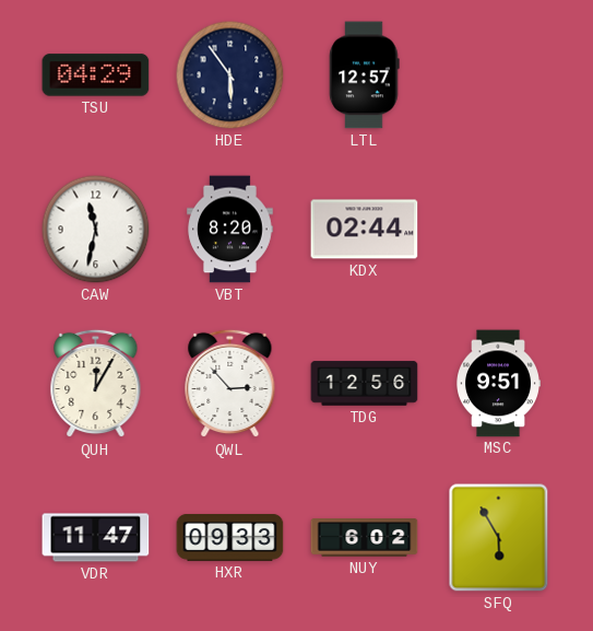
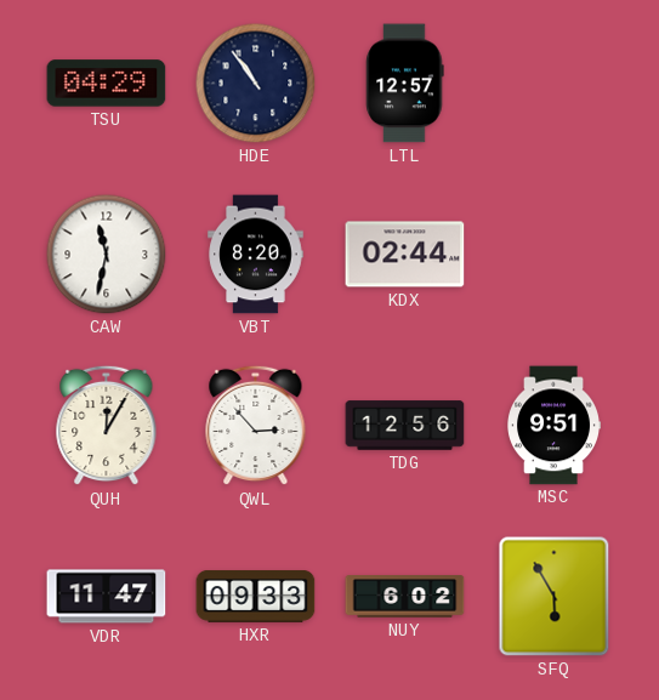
HDE: 5:54 -> 10:54 (256, 84)
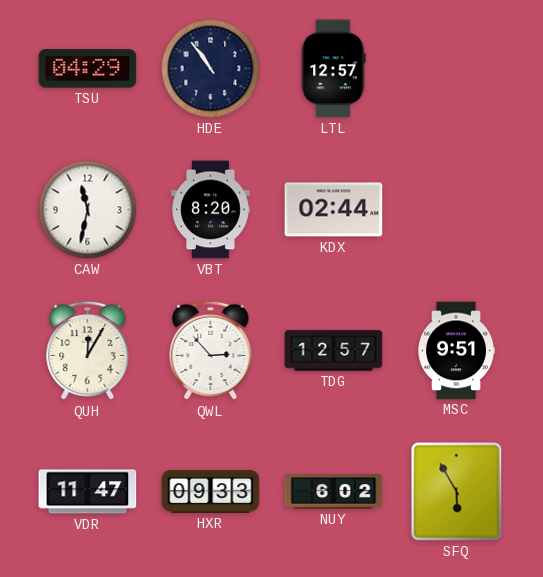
TDG: 12:56 -> 12:57 (334, 351)
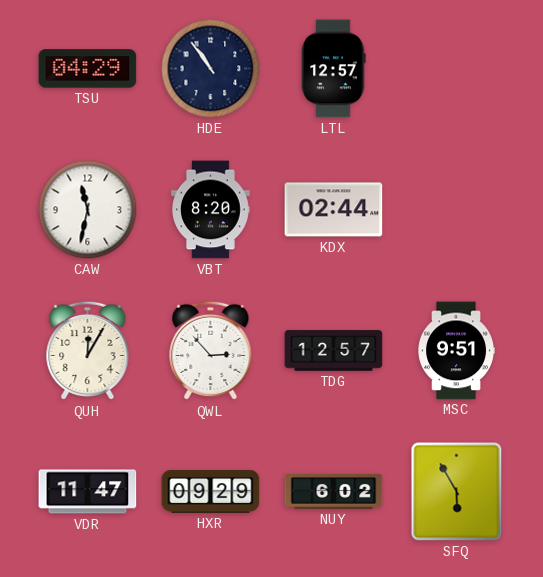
HXR: 09:33 -> 09:29 (211, 492)
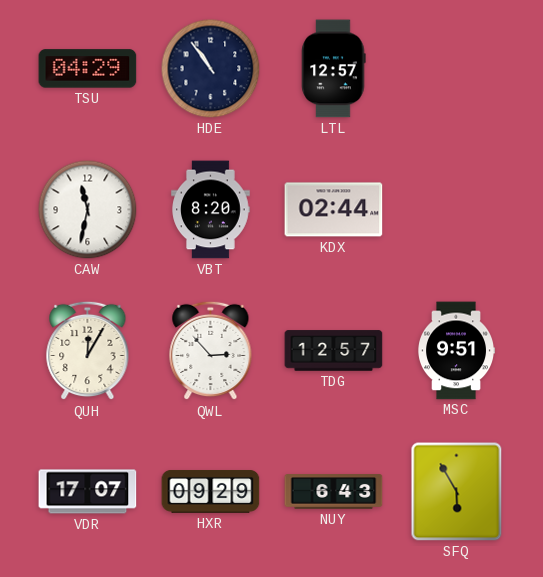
VDR: 11:47 -> 17:07 (88, 492)
NUY: 6:02 -> 6:43 (334, 492)
